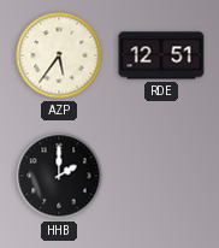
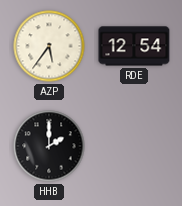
RDE: 12:51 -> 12:54 (134, 46)
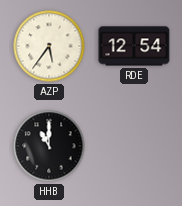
HHB: 2:00 -> 11:00 (49, 146)
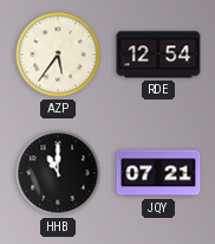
JQY: none -> 07:21 (158, 173)
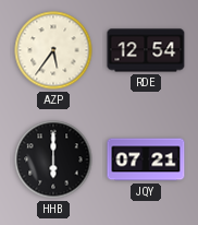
HHB: 11:00 -> 6:00 (53, 159)
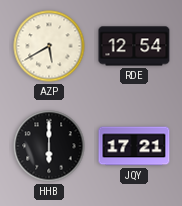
AZP: 5:36 -> 5:40 (49, 46)
JQY: 07:21 -> 17:21 (134, 146)
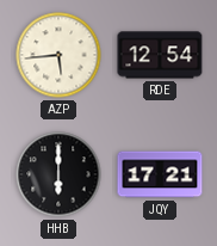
AZP: 5:40 -> 5:44 (58, 55)
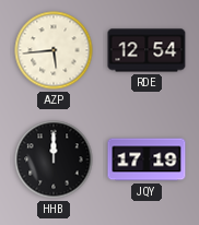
HHB: 6:00 -> 12:00 (54, 159)
JQY: 17:21 -> 17:19 (147, 159)
